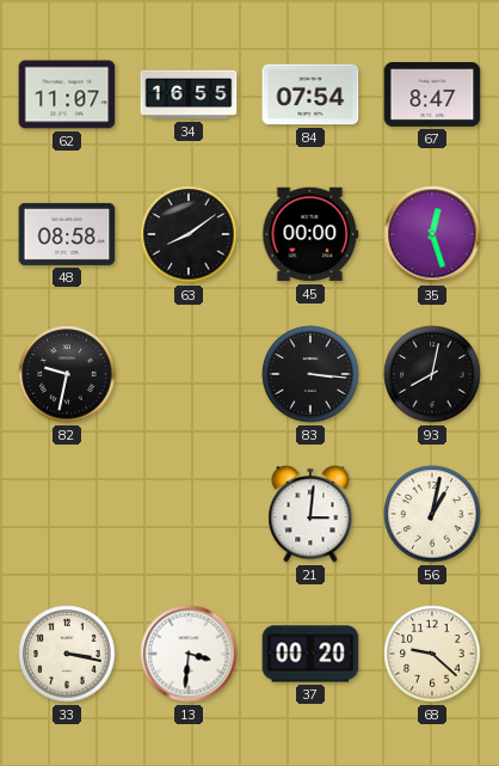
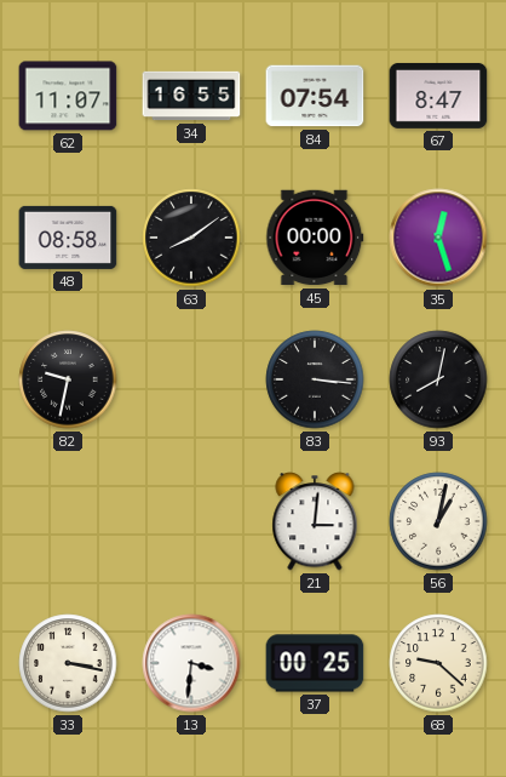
37: 00:20 -> 00:25 (315, 663)
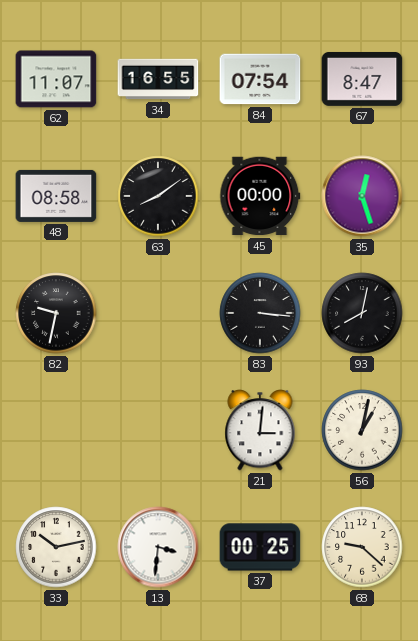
33: 3:17 -> 10:13 (56, 547)
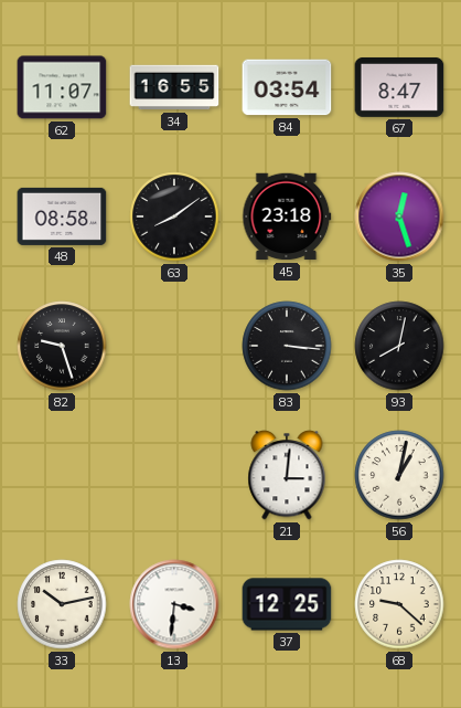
84: 07:54 -> 03:54 (287, 87)
45: 00:00 -> 23:18 (287, 216)
82: 9:32 -> 9:27 (62, 346)
37: 00:25 -> 12:25 (287, 604)
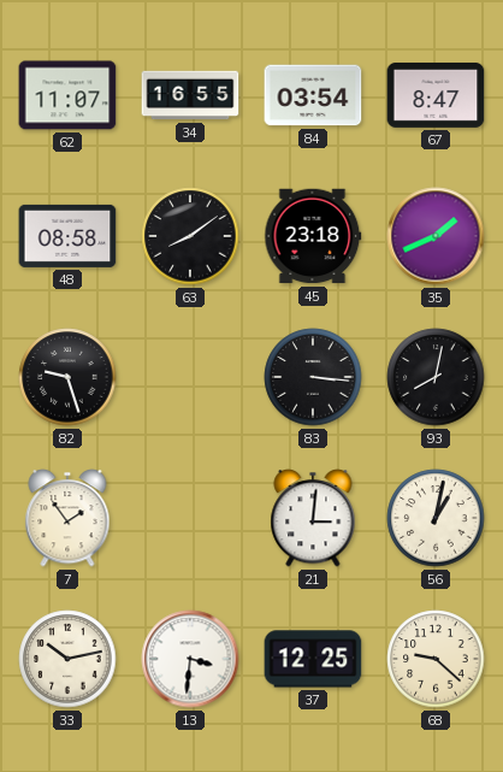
35: 12:27 -> 1:41 (436, 236)
7: none -> 1:54 (67, 518)
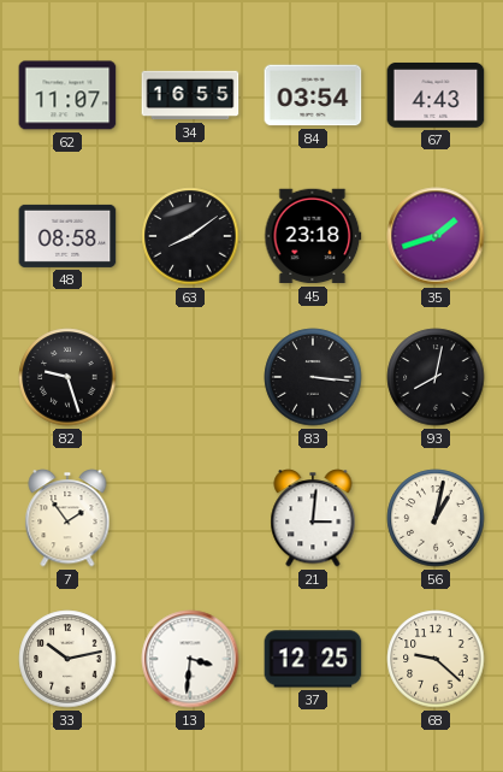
67: 8:47 -> 4:43 (436, 95)
35: 1:41 -> 1:42 (436, 236)
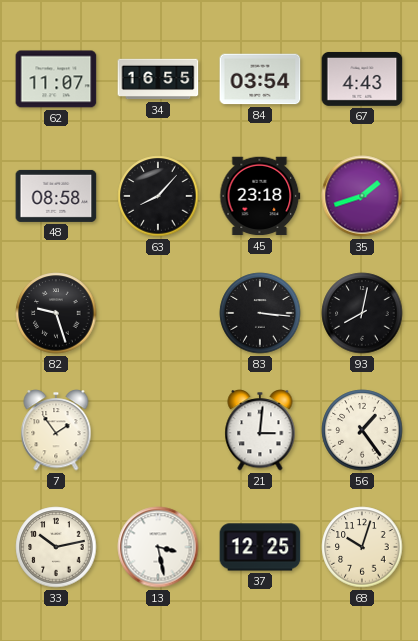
63: 8:09 -> 8:07 (158, 196)
56: 1:02 -> 1:24 (362, 430)
13: 3:31 -> 3:28 (158, 547)
68: 9:22 -> 10:03 (362, 547)
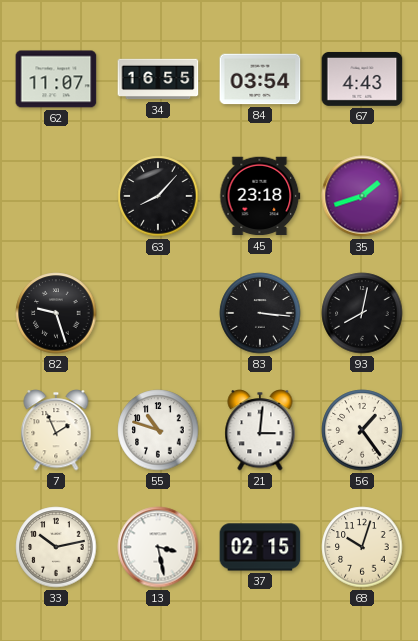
48: 08:58 -> none (56, 196)
7: 1:54 -> 1:56 (56, 430)
55: none -> 10:48 (158, 430)
37: 12:25 -> 02:15 (260, 547)
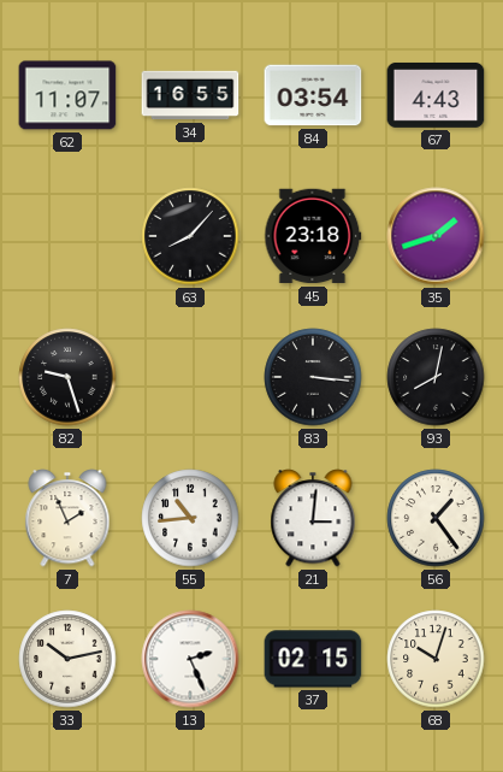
55: 10:48 -> 10:44 (190, 518)
13: 3:28 -> 2:26 (190, 659)
